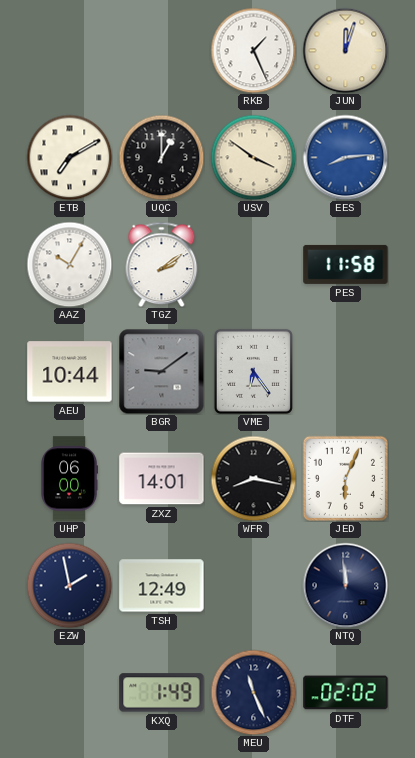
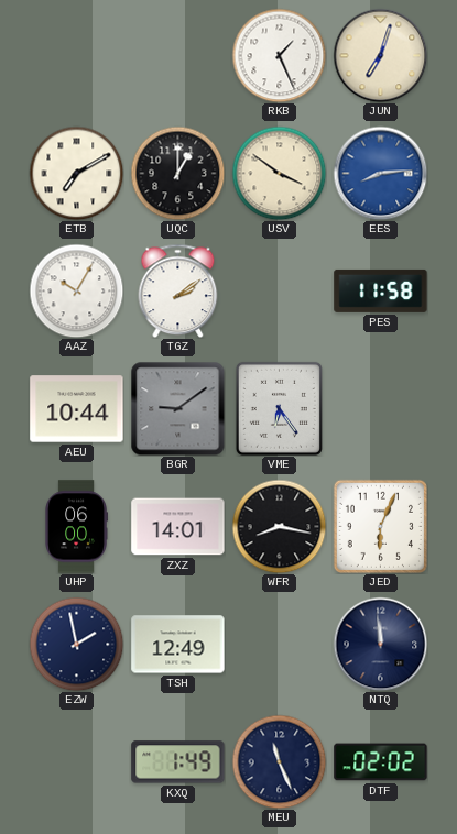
JUN: 12:03 -> 7:03 (380, 55)
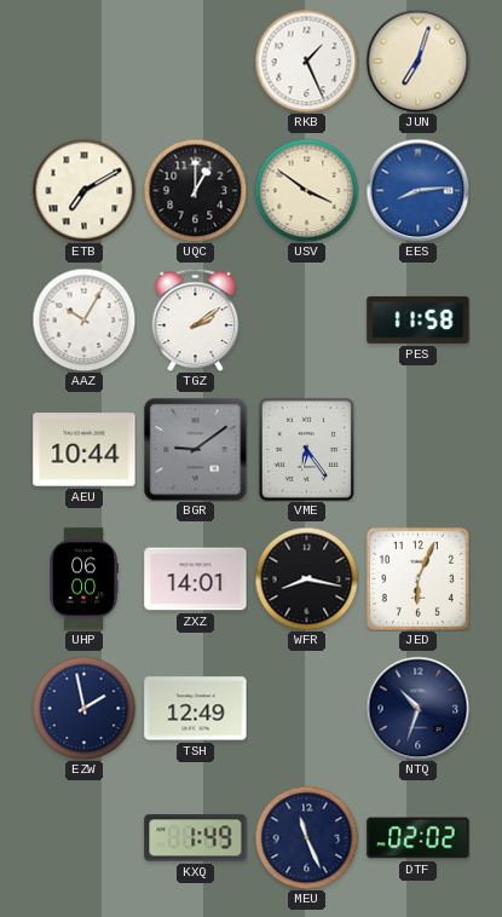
NTQ: 11:59 -> 10:33 (417, 708)
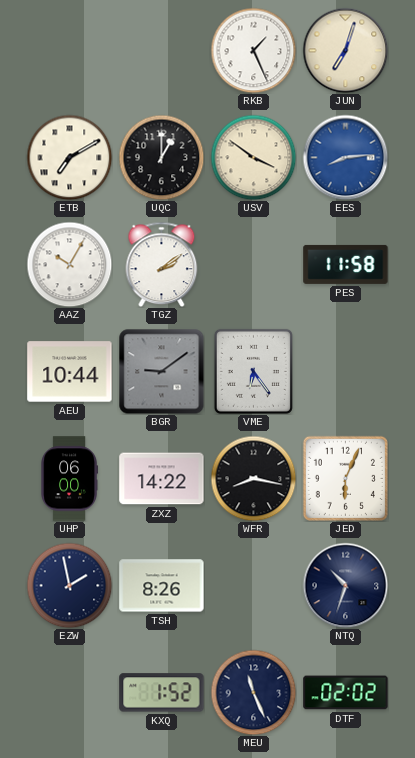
ZXZ: 14:01 -> 14:22 (162, 479)
TSH: 12:49 -> 8:26 (162, 586)
KXQ: 1:49 -> 1:52 (162, 693)
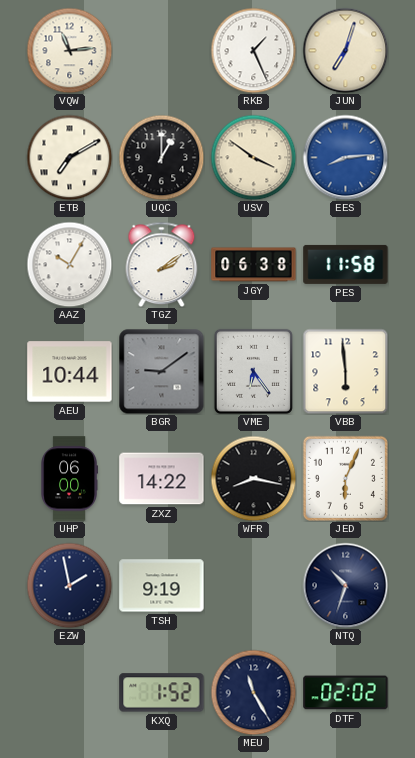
VQW: none -> 11:14 (69, 50)
JGY: none -> 06:38 (254, 265)
VBB: none -> 5:59 (345, 371)
TSH: 8:26 -> 9:19 (162, 586)
MEU: 11:26 -> 11:25 (253, 692)
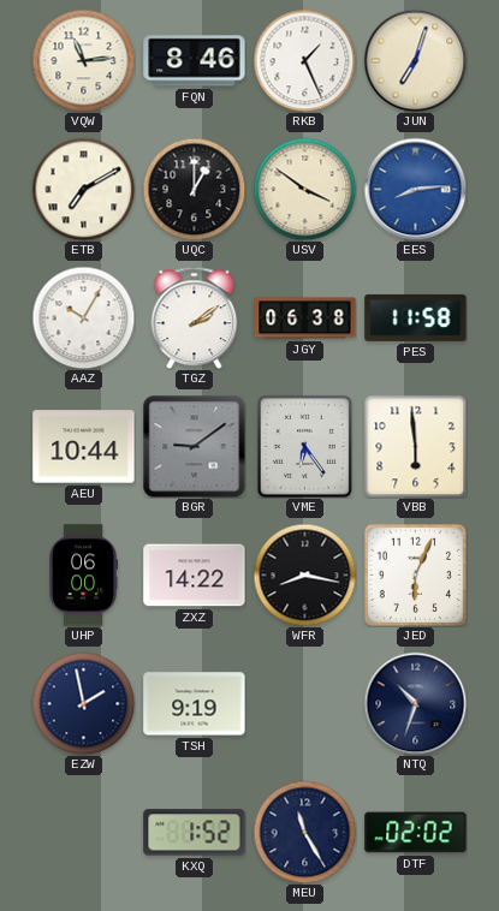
FQN: none -> 8:46 (195, 61)
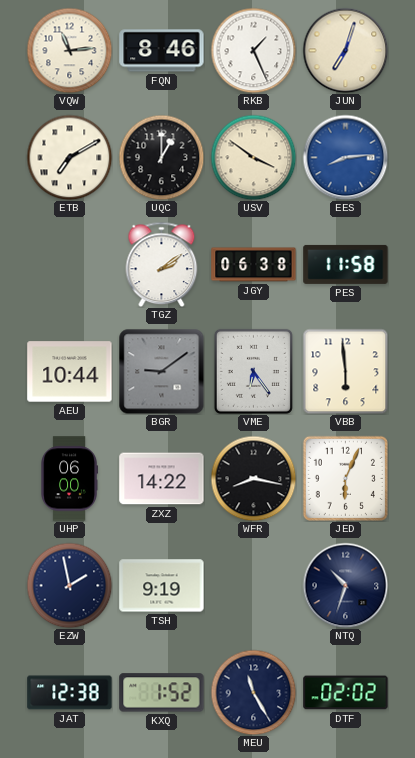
AAZ: 10:05 -> none (83, 317)
JAT: none -> 12:38 (70, 693)
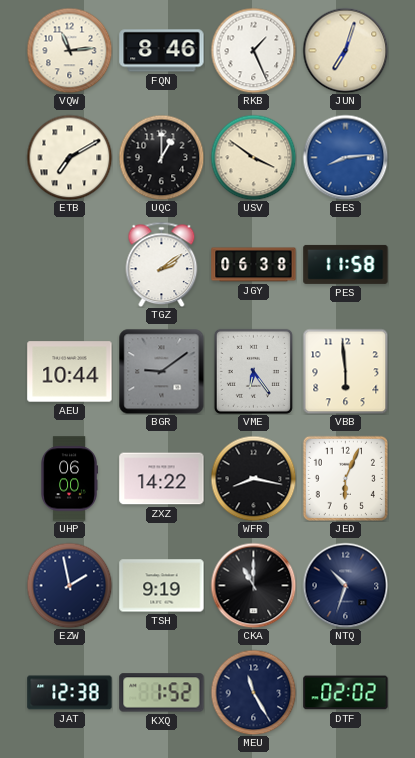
CKA: none -> 11:00 (253, 585)
